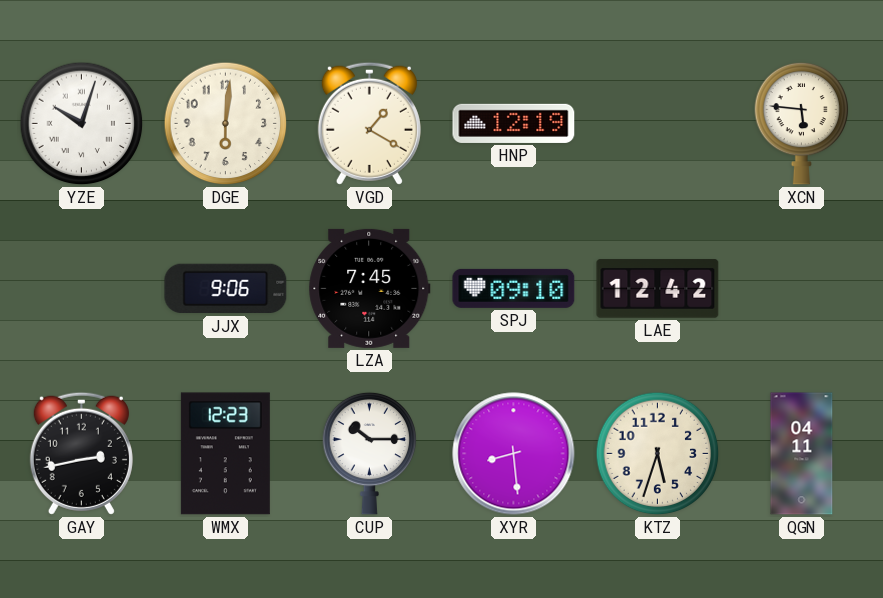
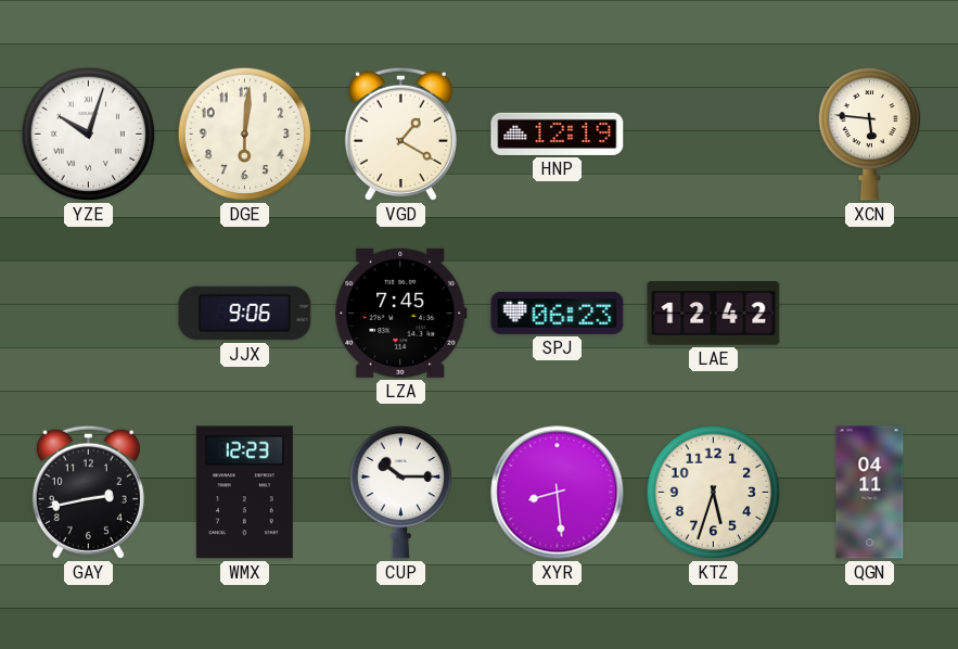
SPJ: 09:10 -> 06:23 (558, 313)
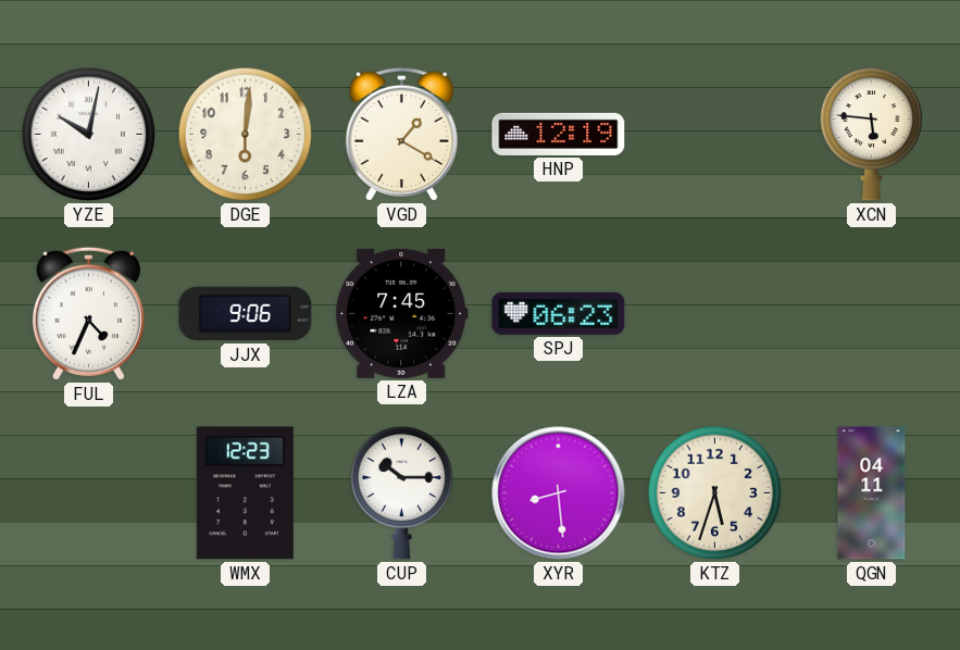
YZE: 10:03 -> 10:02 (89, 135)
FUL: none -> 4:34 (88, 313)
LAE: 12:42 -> none (714, 314)
GAY: 2:43 -> none (88, 492)
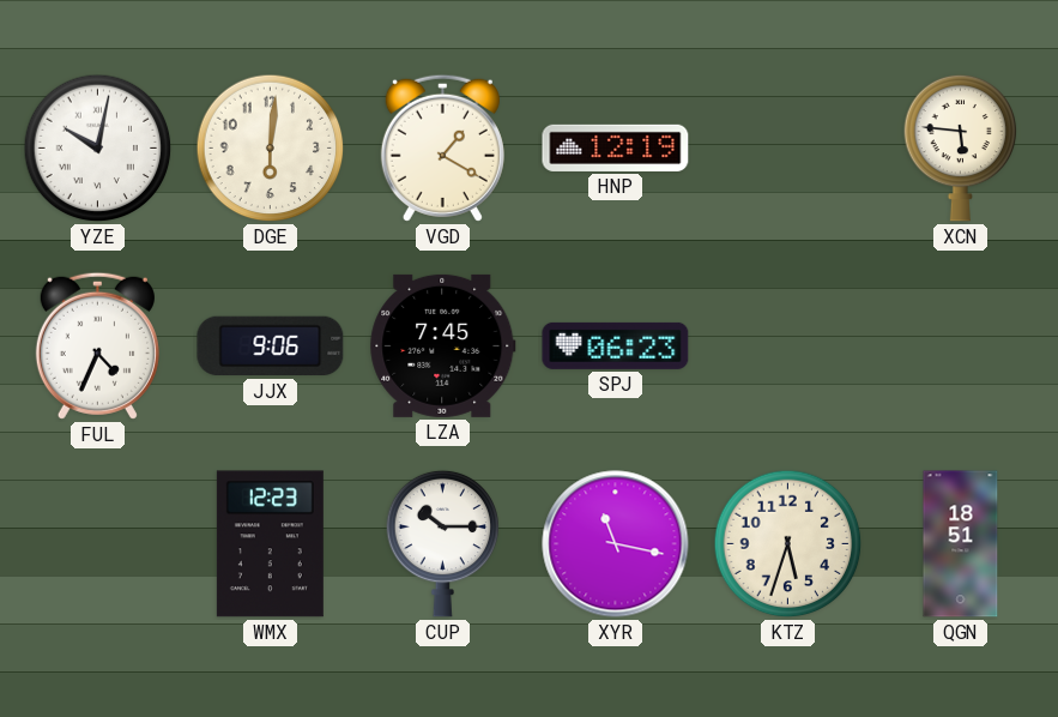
XYR: 8:29 -> 11:17 (616, 544)
QGN: 04:11 -> 18:51 (961, 544)
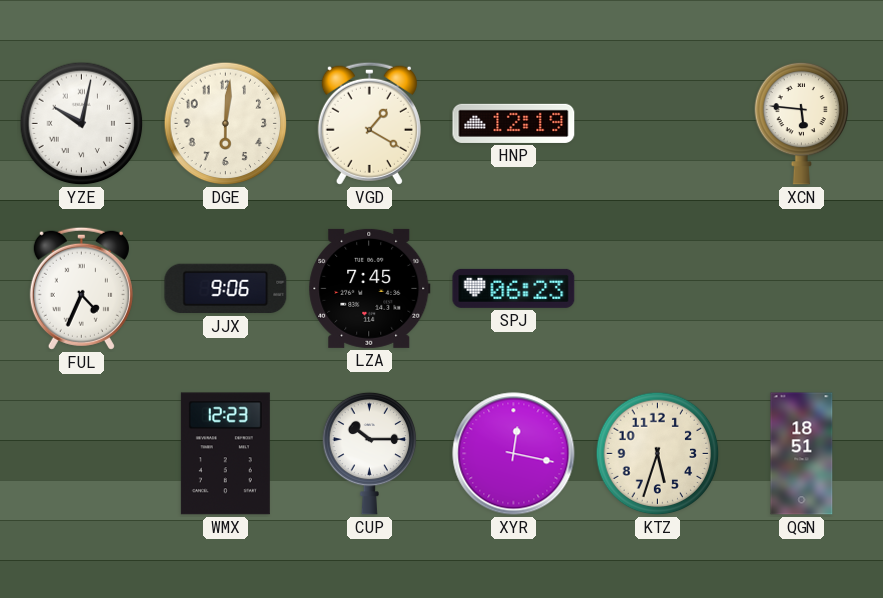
XYR: 11:17 -> 12:17 (514, 454)
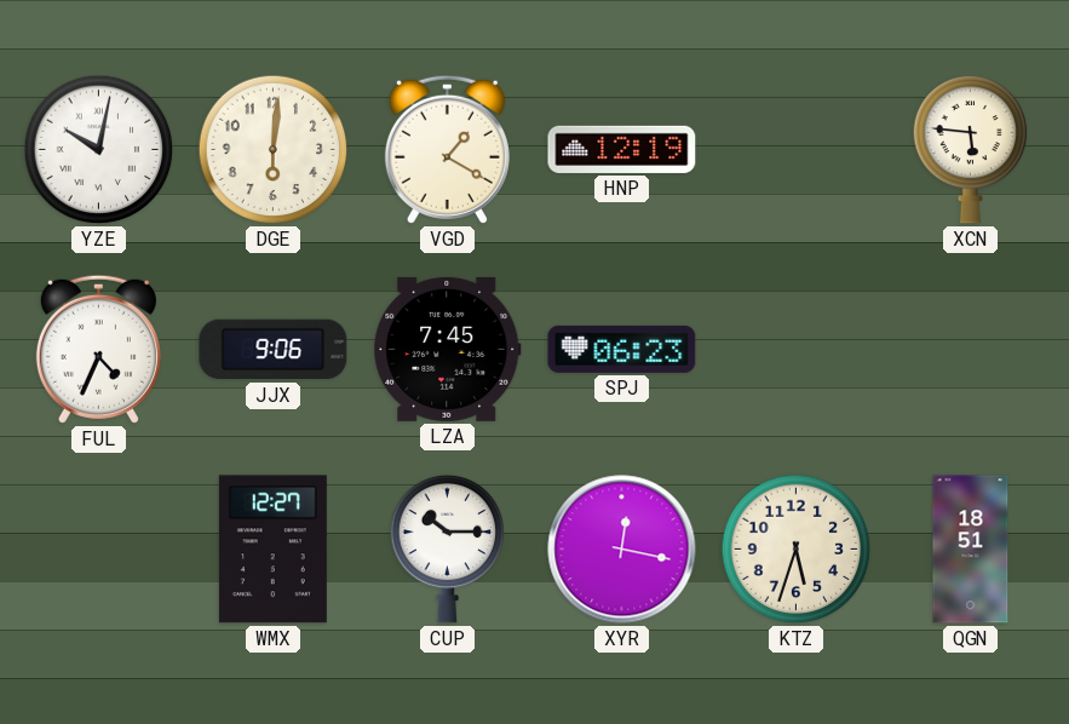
WMX: 12:23 -> 12:27 (272, 550)
